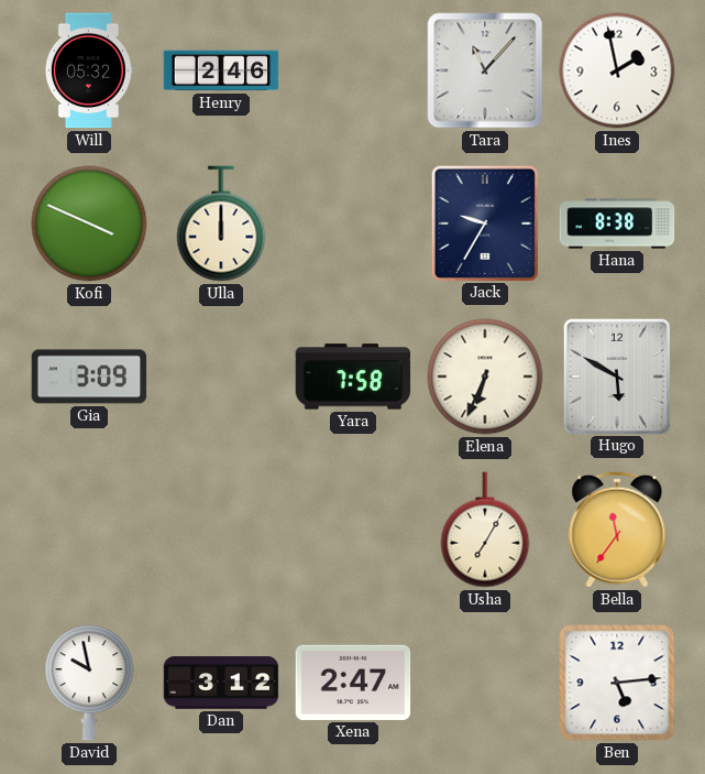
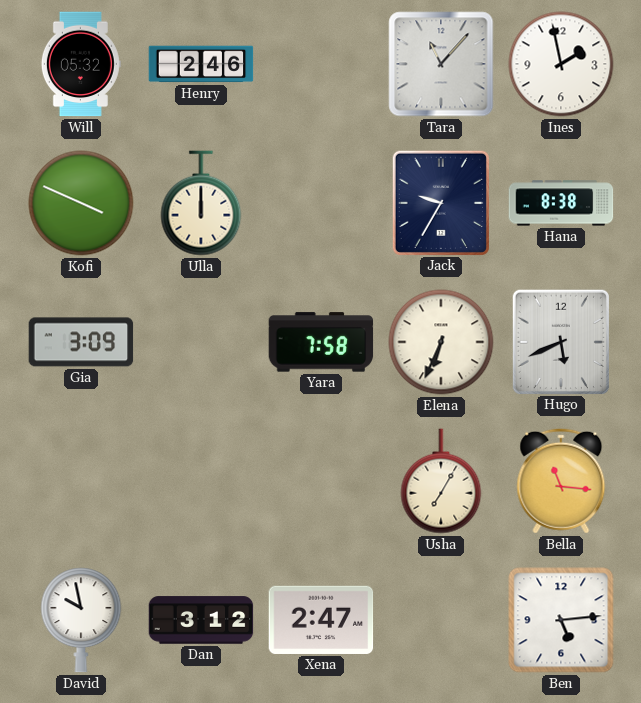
Hugo: 5:50 -> 5:41 (561, 341)
Bella: 11:36 -> 11:16 (561, 481)
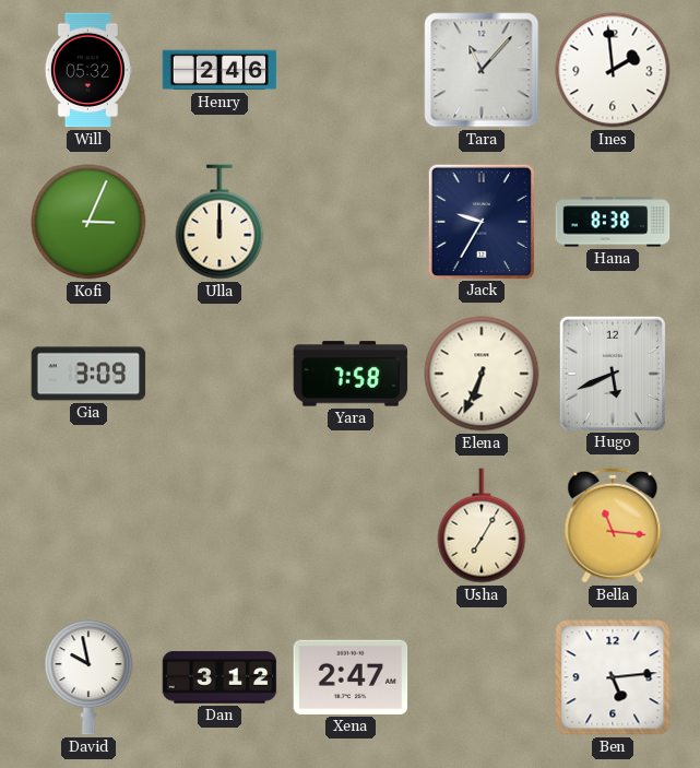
Ines: 1:58 -> 1:59 (613, 70)
Kofi: 3:49 -> 3:04 (88, 222)
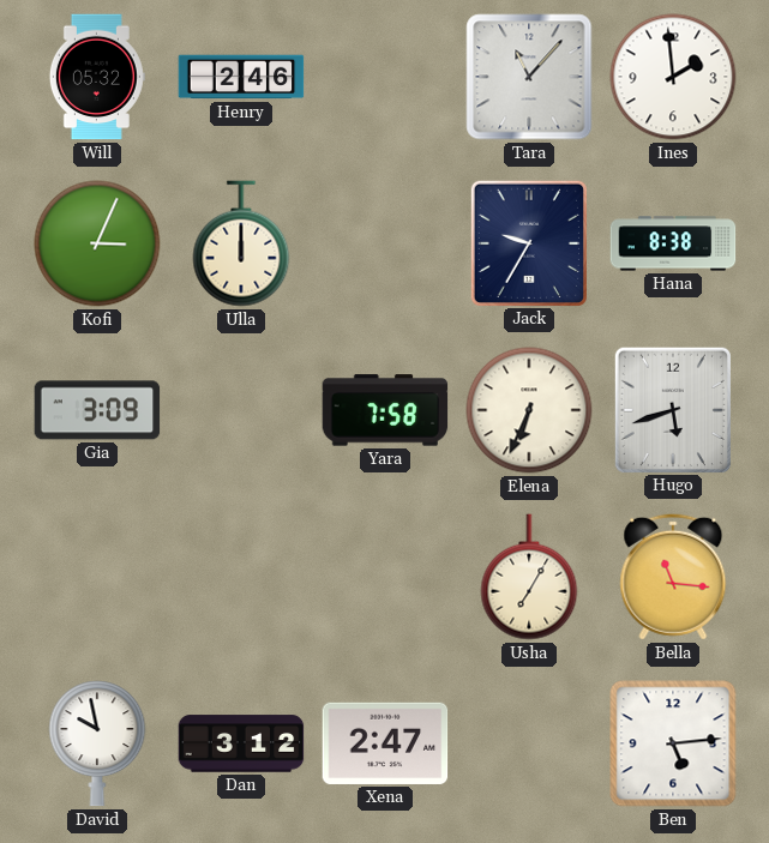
Hugo: 5:41 -> 5:42 (673, 409)
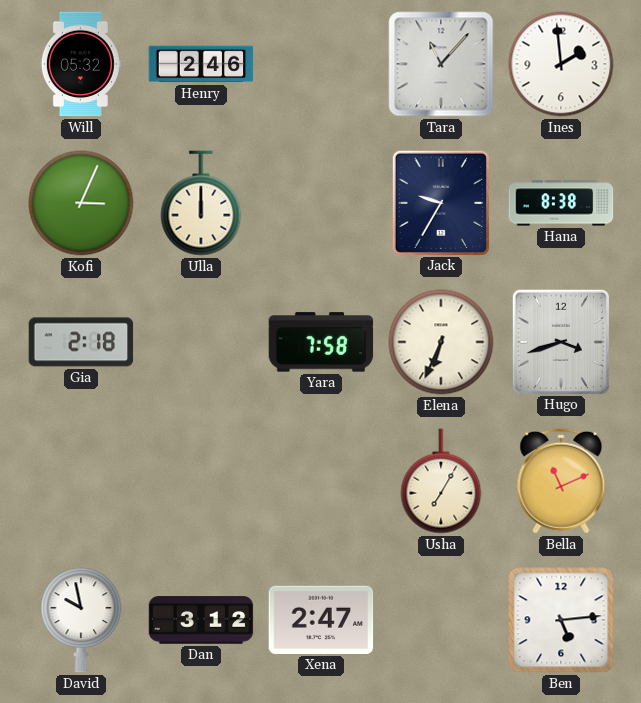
Gia: 3:09 -> 2:18 (81, 342)
Hugo: 5:42 -> 3:42 (561, 341)
Bella: 11:16 -> 11:11 (561, 481)
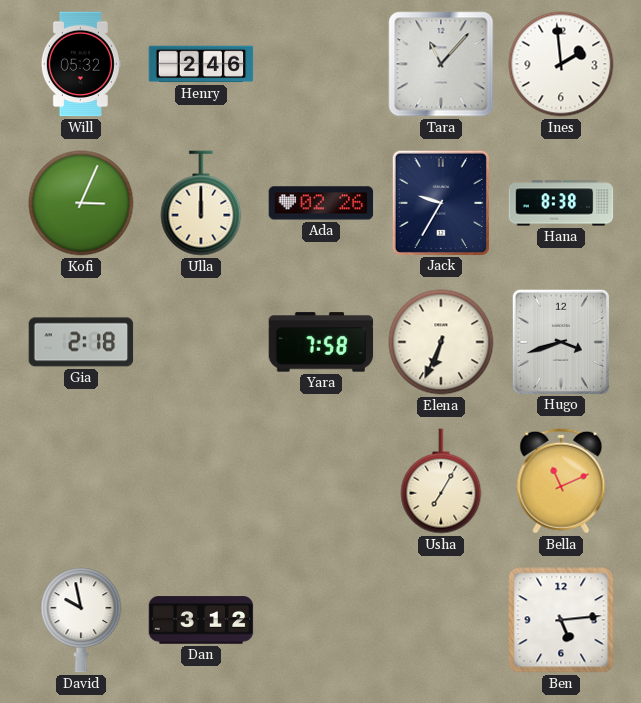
Ada: none -> 02:26 (321, 203)
Xena: 2:47 -> none (321, 620)
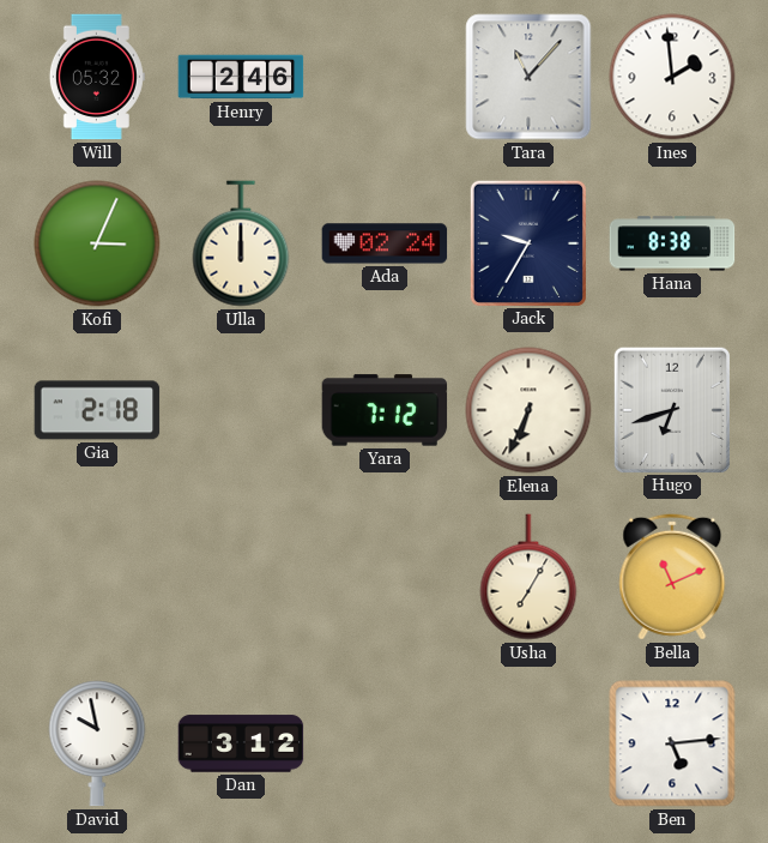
Ada: 02:26 -> 02:24 (385, 243)
Yara: 7:58 -> 7:12 (385, 410)
Hugo: 3:42 -> 6:42 (672, 409)
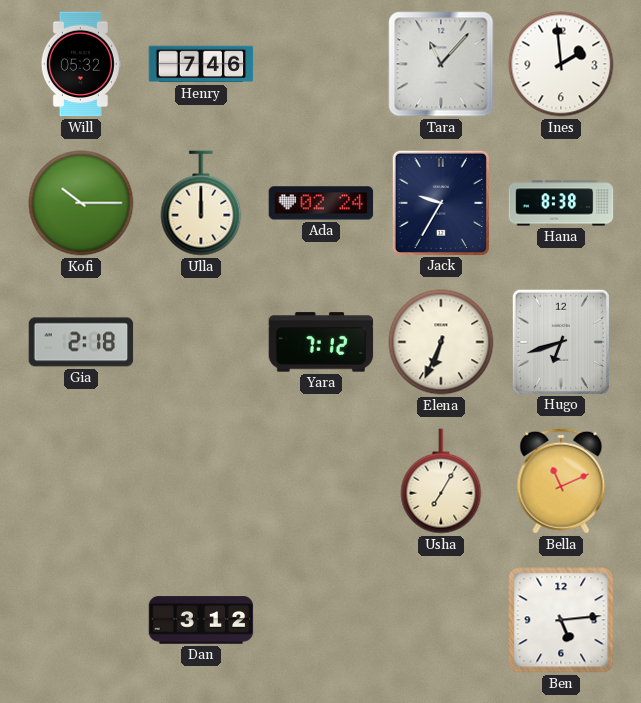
Henry: 2:46 -> 7:46 (201, 64)
Kofi: 3:04 -> 10:15 (81, 203)
David: 9:58 -> none (97, 743)
